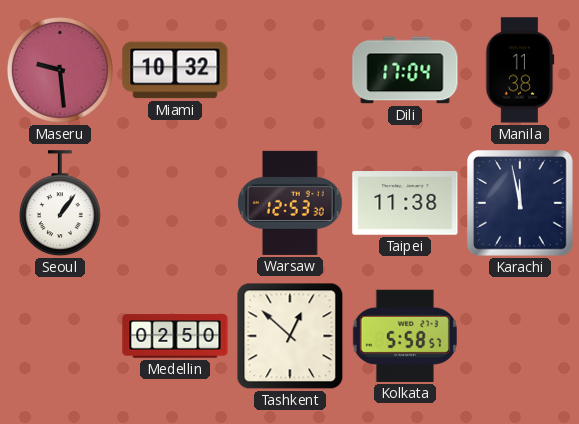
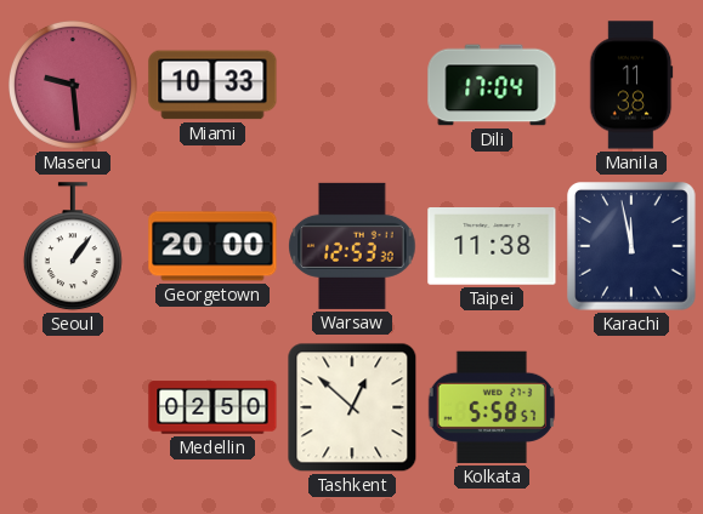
Miami: 10:32 -> 10:33 (212, 85)
Georgetown: none -> 20:00 (212, 246)
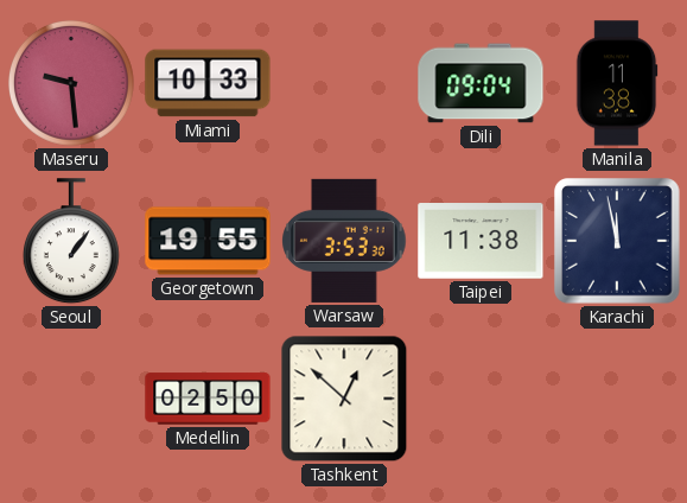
Dili: 17:04 -> 09:04 (481, 83)
Georgetown: 20:00 -> 19:55 (208, 241)
Warsaw: 12:53 -> 3:53 (344, 241)
Kolkata: 5:58 -> none (492, 407)
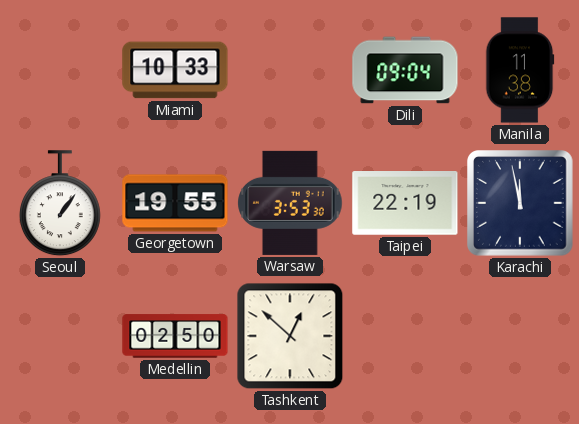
Maseru: 9:29 -> none (71, 83)
Taipei: 11:38 -> 22:19 (405, 204)
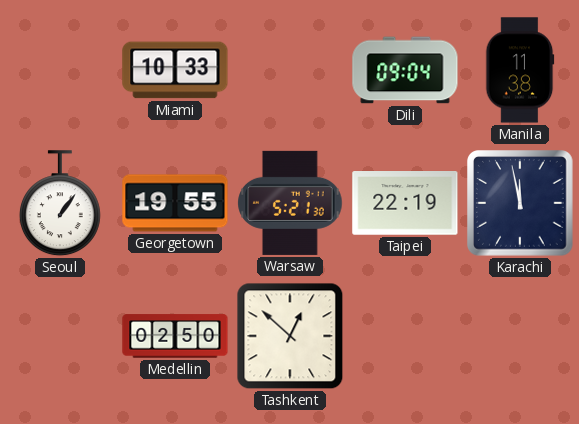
Warsaw: 3:53 -> 5:21 (290, 203)
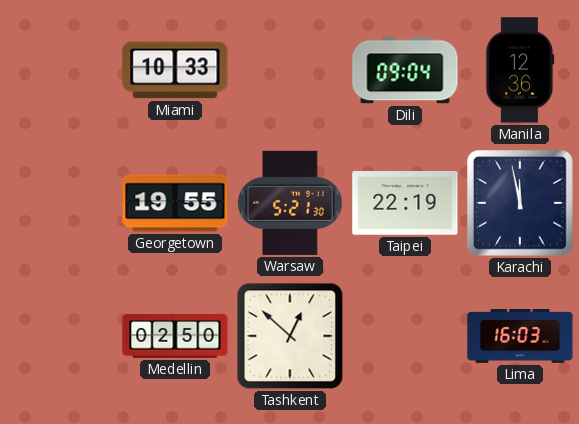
Manila: 11:38 -> 12:36 (520, 70)
Seoul: 1:06 -> none (60, 204)
Lima: none -> 16:03 (520, 337)
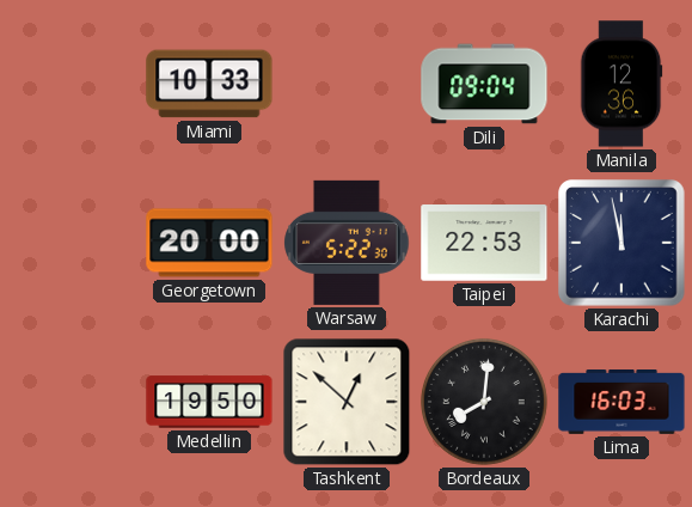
Georgetown: 19:55 -> 20:00 (209, 243)
Warsaw: 5:21 -> 5:22 (347, 243)
Taipei: 22:19 -> 22:53 (484, 244)
Medellin: 02:50 -> 19:50 (209, 402)
Bordeaux: none -> 8:01 (484, 402)
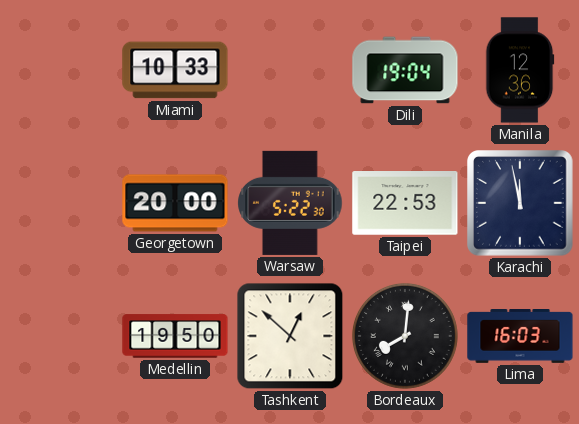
Dili: 09:04 -> 19:04 (405, 70)
